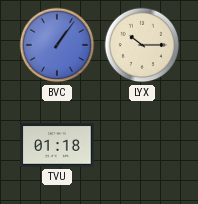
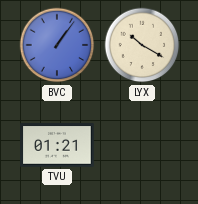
LYX: 10:15 -> 10:20 (142, 45)
TVU: 01:18 -> 01:21 (57, 145)
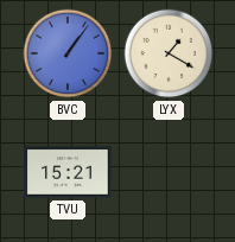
LYX: 10:20 -> 1:20 (169, 53)
TVU: 01:21 -> 15:21 (68, 172)
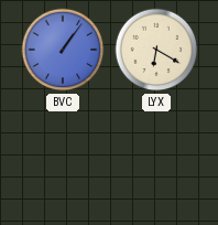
LYX: 1:20 -> 6:20 (156, 50)
TVU: 15:21 -> none (68, 172)
